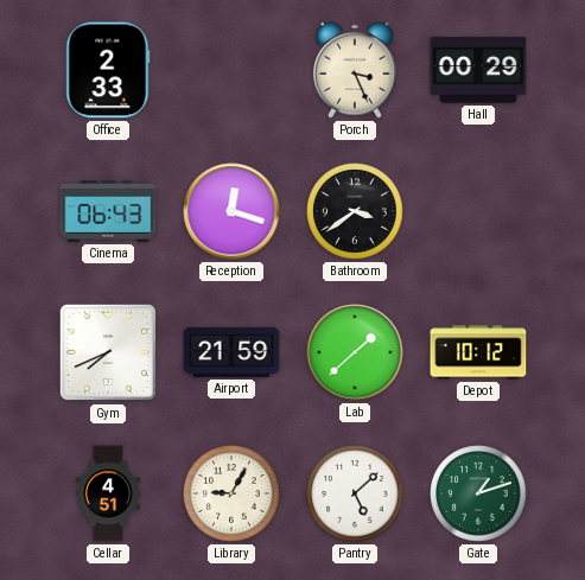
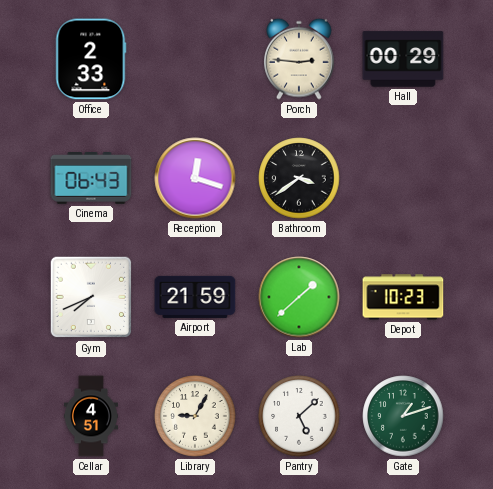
Porch: 3:26 -> 2:46 (299, 59)
Depot: 10:12 -> 10:23 (403, 297)
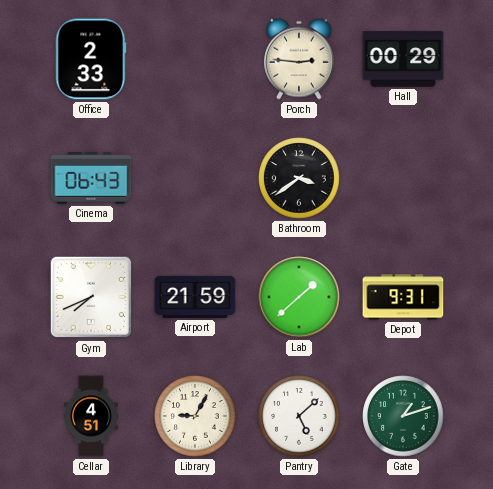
Reception: 12:18 -> none (195, 178)
Depot: 10:23 -> 9:31 (403, 297)
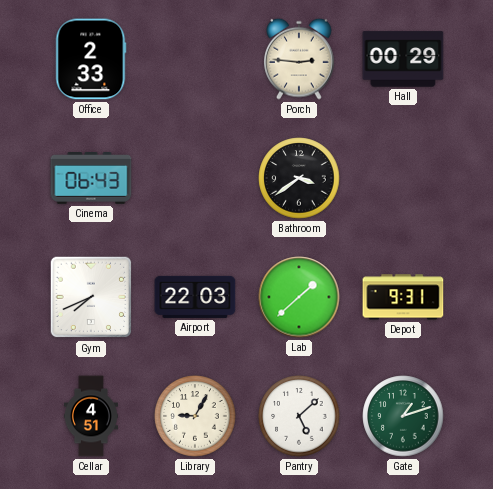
Airport: 21:59 -> 22:03 (195, 297)
